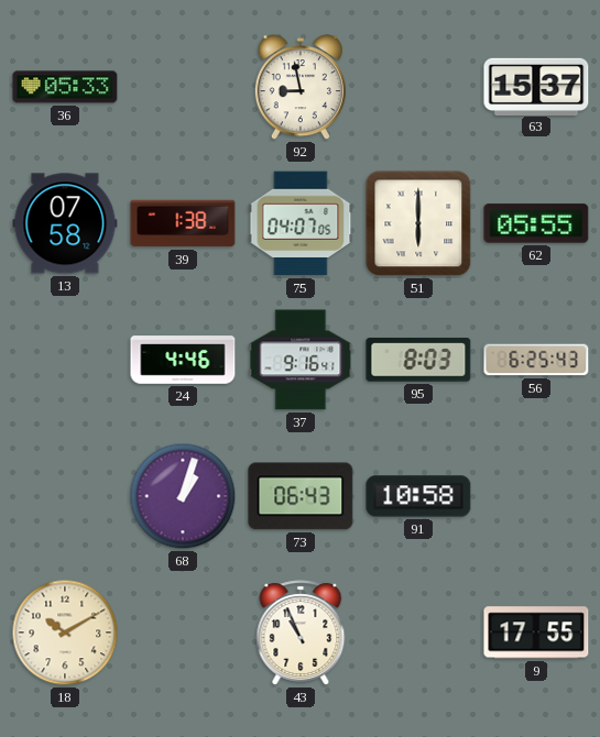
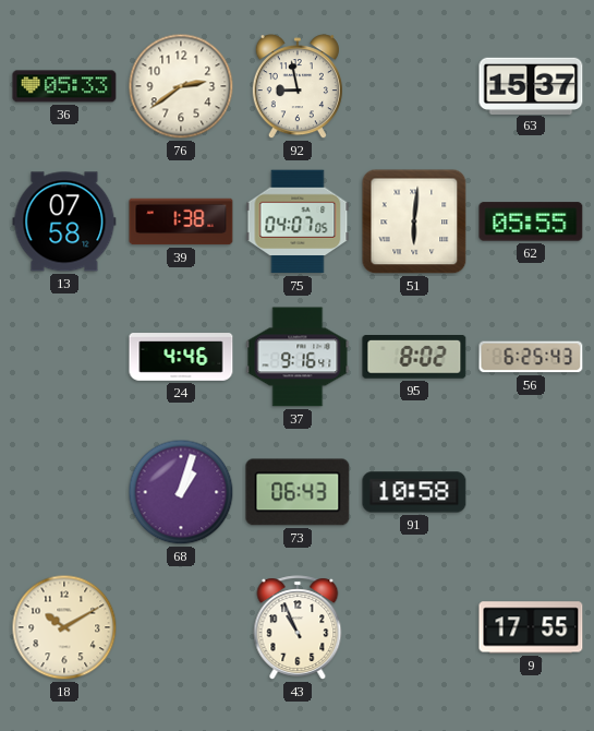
76: none -> 2:39 (181, 86)
51: 6:00 -> 6:01 (414, 221)
95: 8:03 -> 8:02 (414, 358)
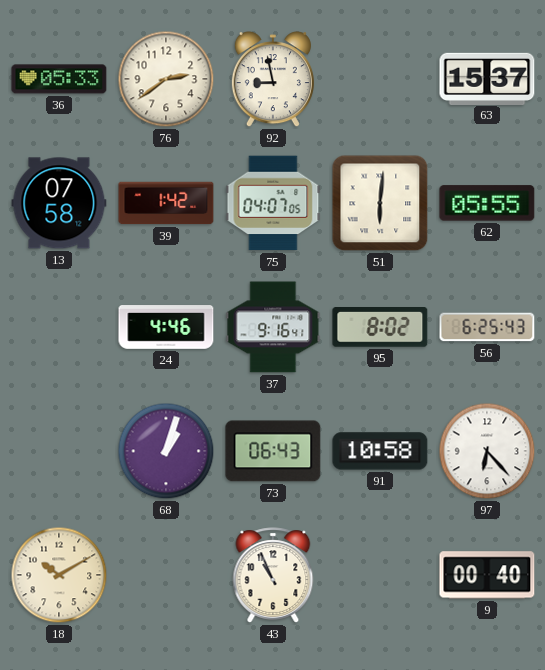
39: 1:38 -> 1:42 (166, 203)
97: none -> 6:23 (487, 451)
9: 17:55 -> 00:40 (487, 575)
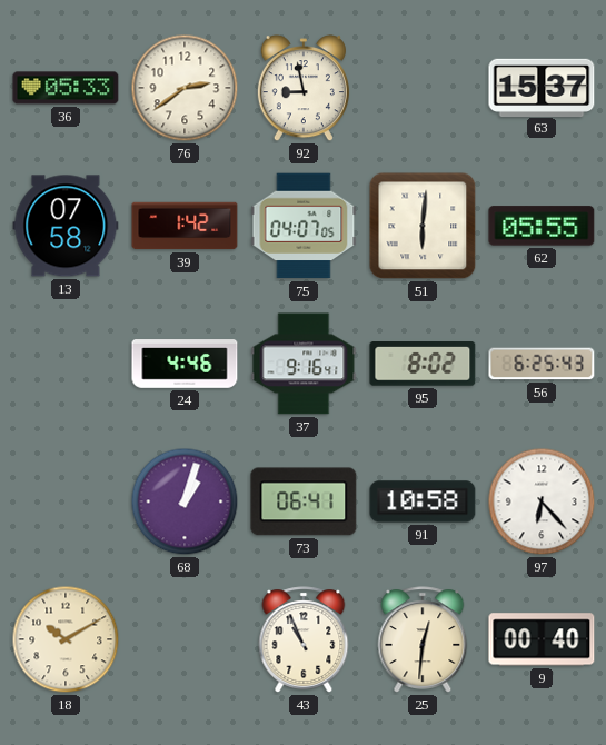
73: 06:43 -> 06:41 (304, 501)
25: none -> 12:31 (423, 639)
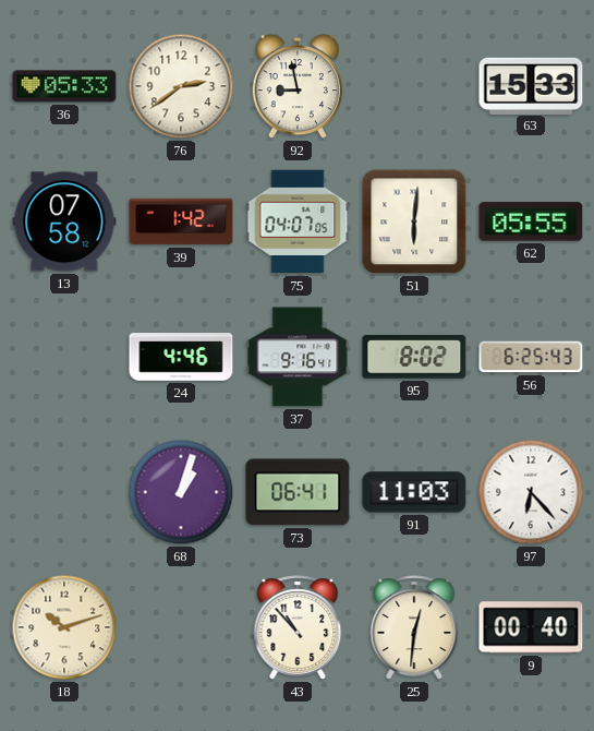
63: 15:37 -> 15:33 (531, 85)
91: 10:58 -> 11:03 (414, 492)
18: 10:10 -> 10:12 (64, 627)
43: 10:56 -> 10:53 (298, 627)
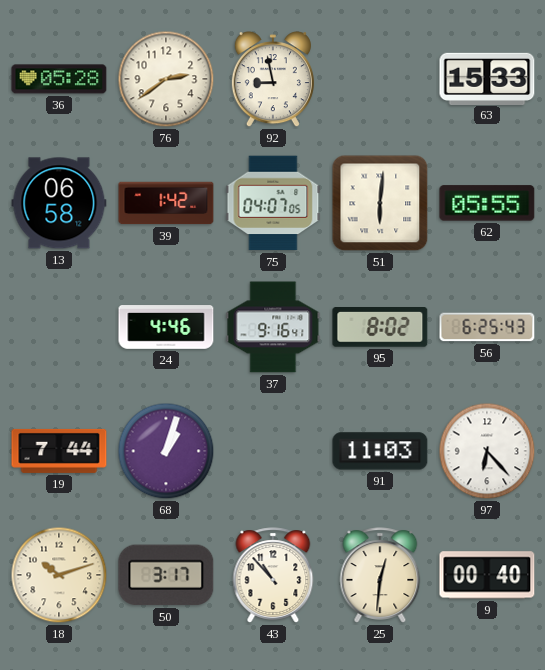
36: 05:33 -> 05:28 (59, 79)
13: 07:58 -> 06:58 (59, 203)
19: none -> 7:44 (59, 451)
73: 06:41 -> none (298, 492)
50: none -> 3:17 (166, 575)
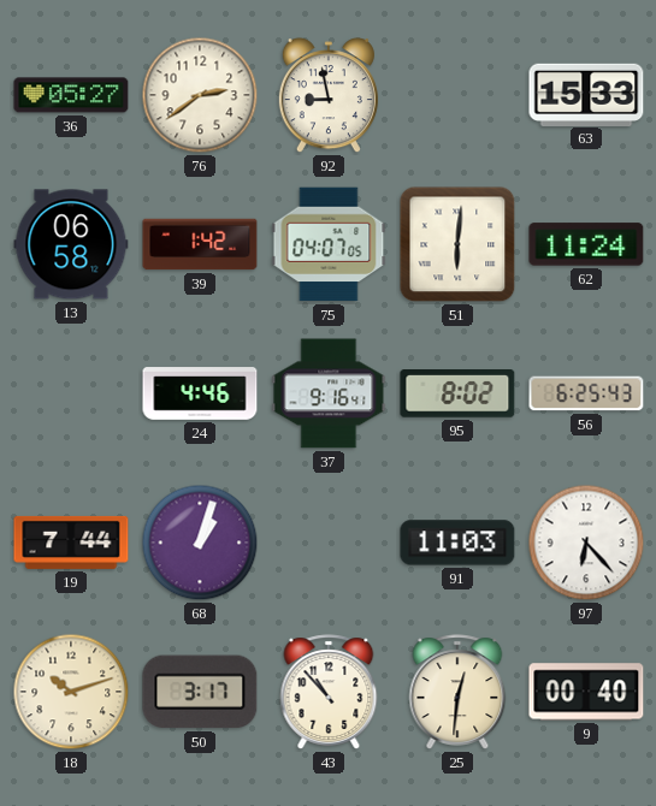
36: 05:28 -> 05:27 (71, 95)
62: 05:55 -> 11:24 (586, 244)
